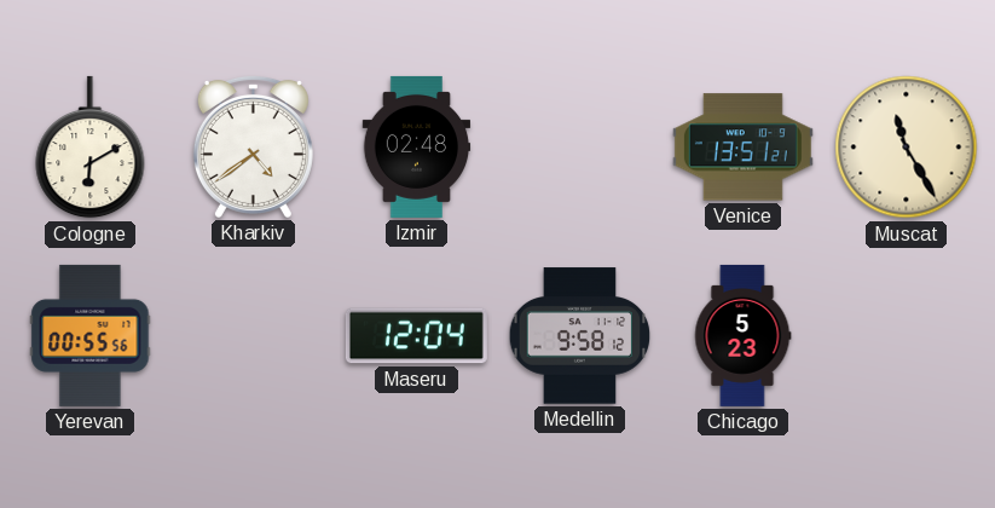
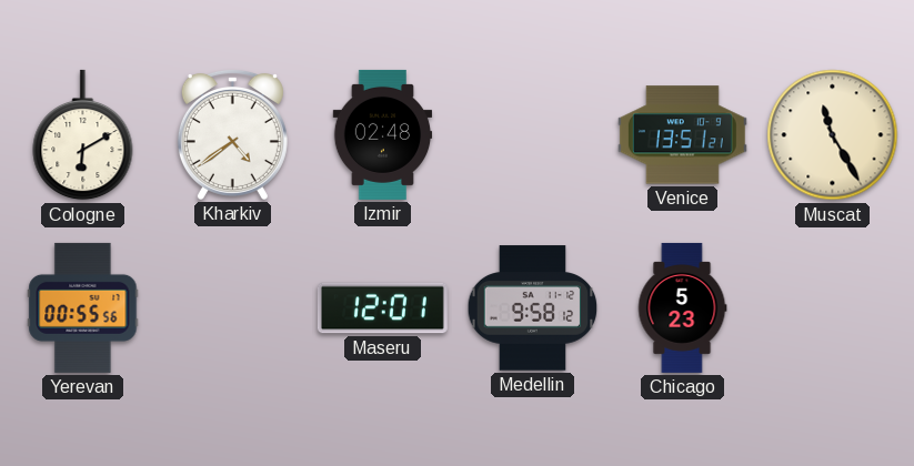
Maseru: 12:04 -> 12:01 (382, 308)
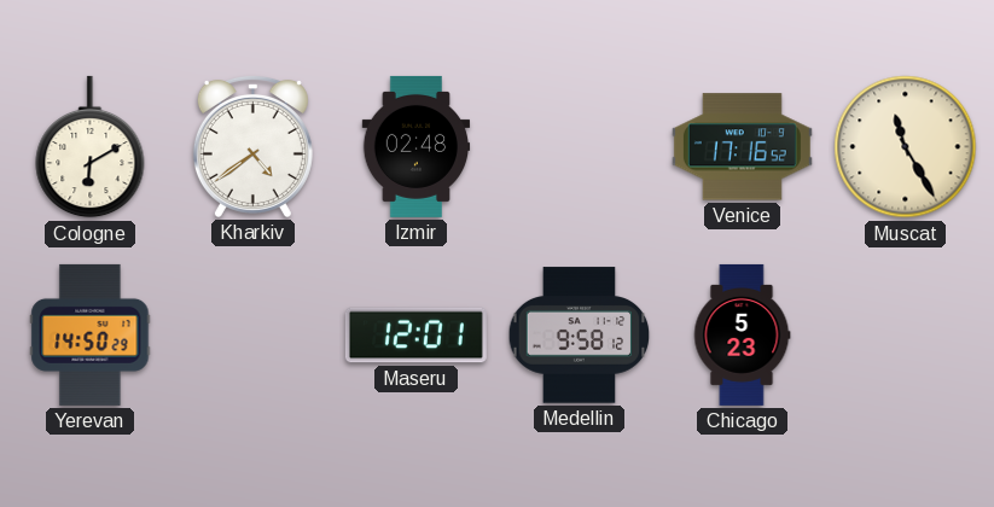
Venice: 13:51 -> 17:16 (742, 147)
Yerevan: 00:55 -> 14:50 (91, 334)
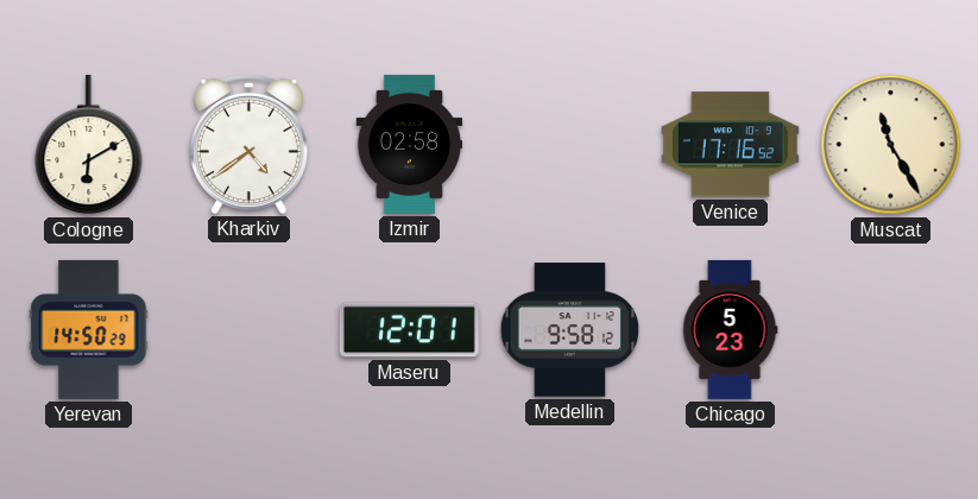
Izmir: 02:48 -> 02:58 (410, 144)
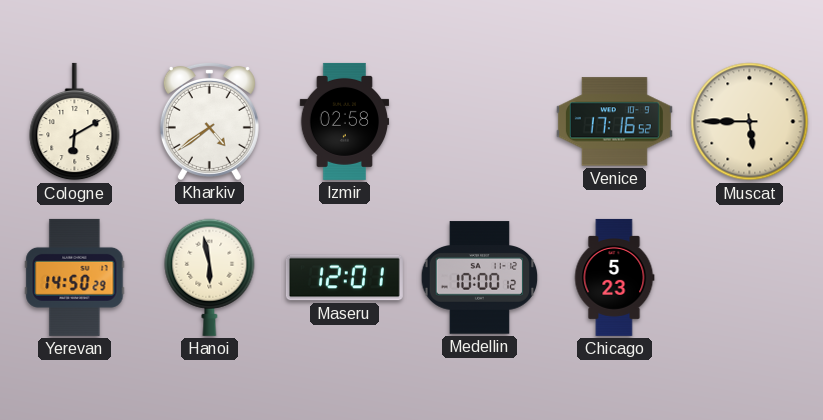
Muscat: 11:25 -> 5:45 (750, 122)
Hanoi: none -> 5:58 (210, 277)
Medellin: 9:58 -> 10:00 (480, 278)
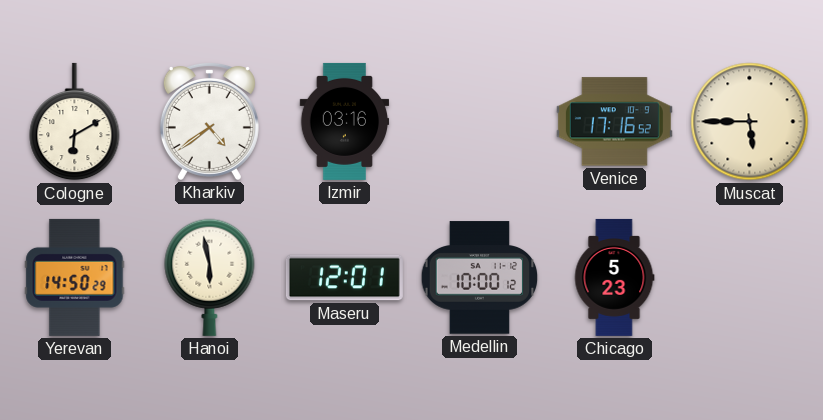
Izmir: 02:58 -> 03:16 (345, 121)
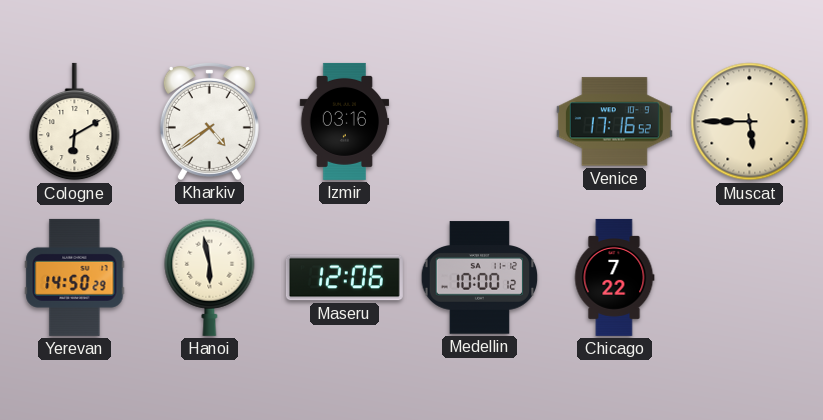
Maseru: 12:01 -> 12:06 (344, 278)
Chicago: 5:23 -> 7:22 (614, 277)
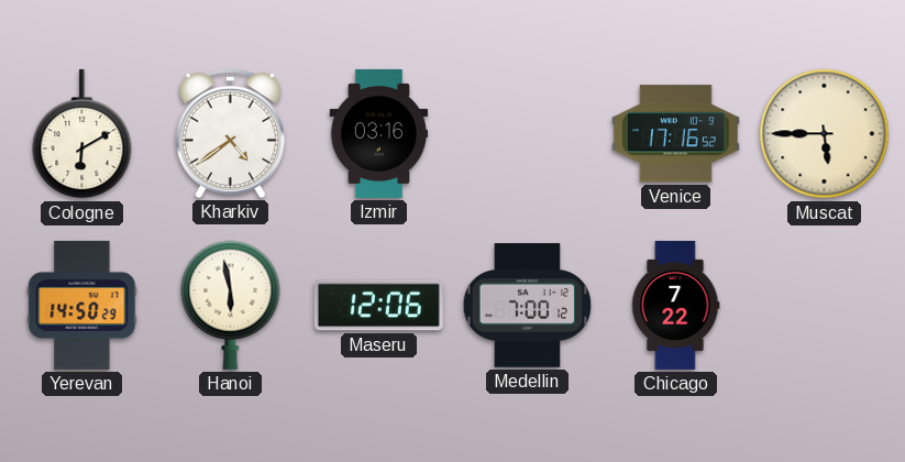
Medellin: 10:00 -> 7:00 (528, 306)
